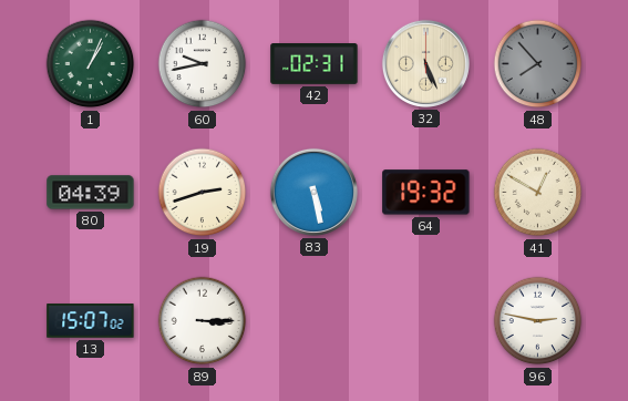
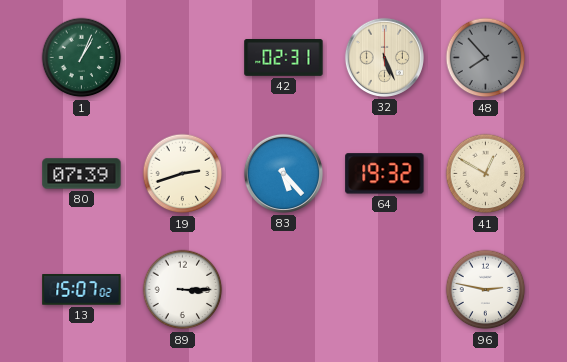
60: 9:43 -> none (203, 64)
80: 04:39 -> 07:39 (82, 174)
83: 5:28 -> 5:23 (283, 173)
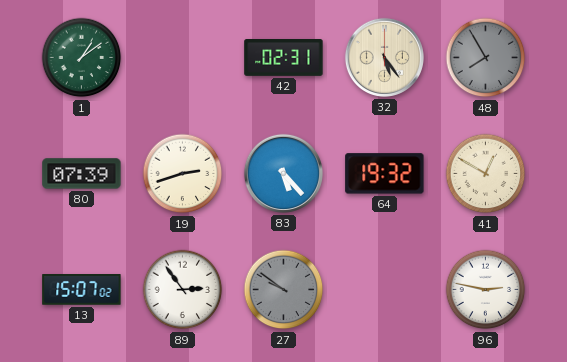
1: 1:04 -> 1:09 (82, 58)
32: 5:26 -> 5:24 (384, 57)
48: 7:53 -> 7:55 (486, 58)
89: 3:15 -> 2:54 (183, 290)
27: none -> 9:51 (284, 290)
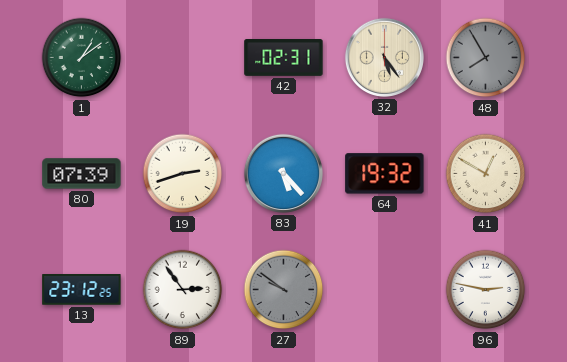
13: 15:07 -> 23:12 (82, 290)
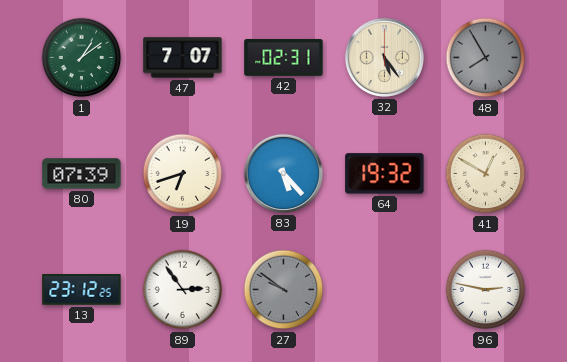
47: none -> 7:07 (183, 58)
19: 2:42 -> 6:42 (183, 174)
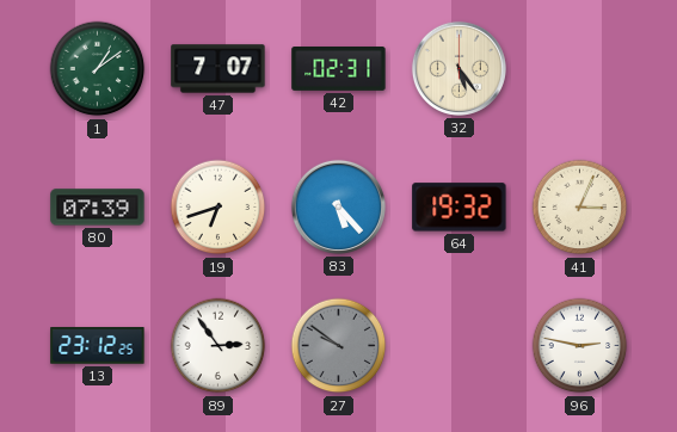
48: 7:55 -> none (486, 58)
41: 12:50 -> 3:04 (580, 208)
